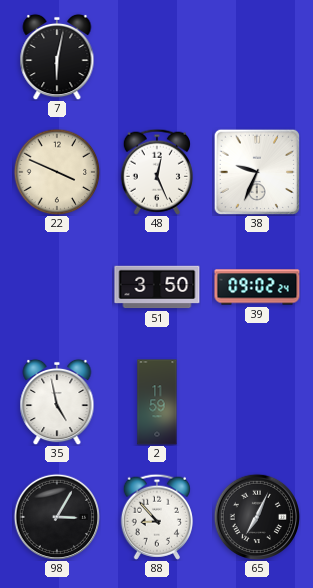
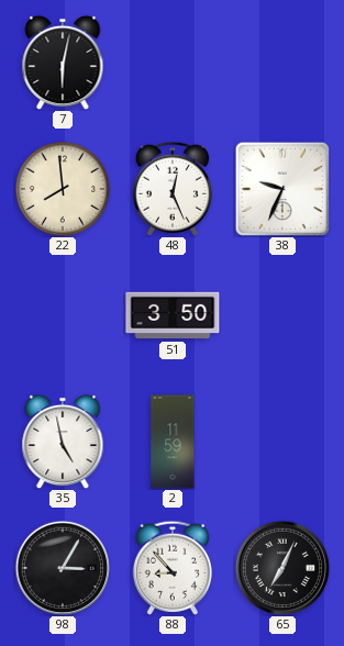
22: 3:49 -> 7:59 (63, 189)
39: 09:02 -> none (257, 287)
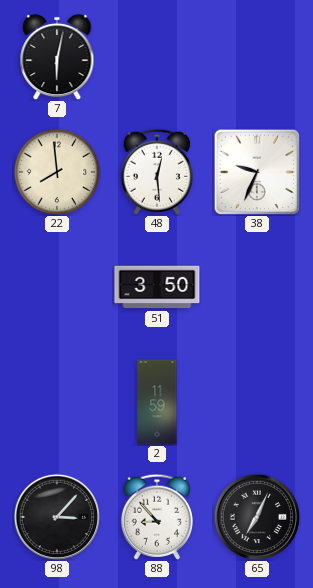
48: 12:26 -> 12:29 (157, 172)
35: 4:58 -> none (63, 442)
98: 3:05 -> 3:07 (56, 516)
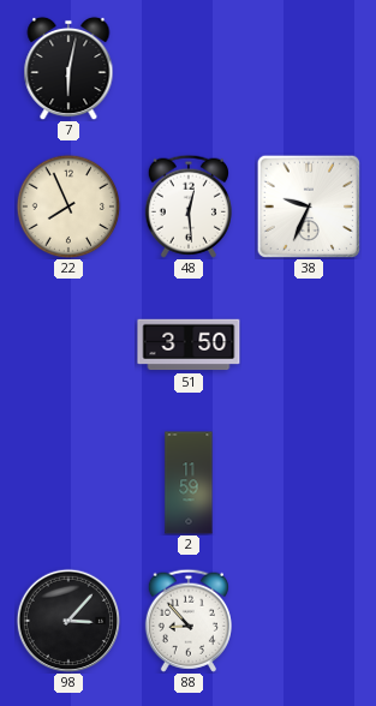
22: 7:59 -> 7:56 (68, 207)
65: 7:04 -> none (256, 516)
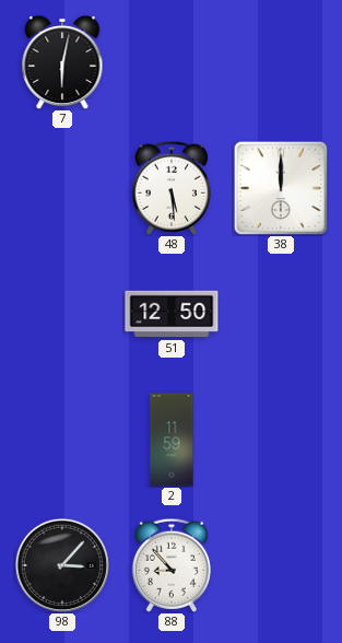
22: 7:56 -> none (68, 207)
48: 12:29 -> 5:29 (172, 188)
38: 9:34 -> 12:00 (281, 188)
51: 3:50 -> 12:50 (172, 314)
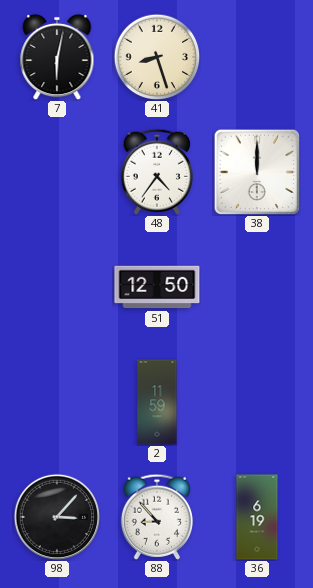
41: none -> 8:27 (157, 57)
48: 5:29 -> 4:36 (157, 172)
36: none -> 6:19 (257, 517)
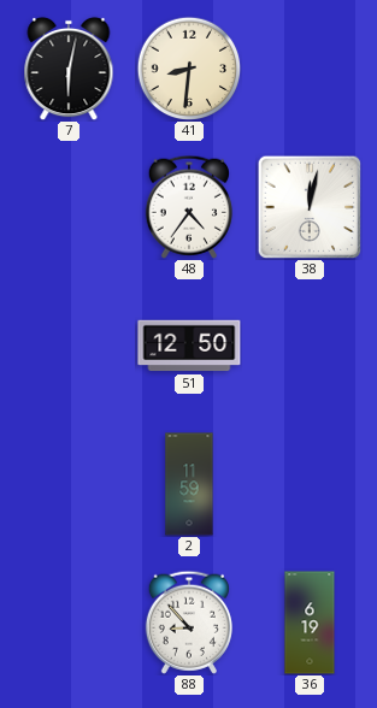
41: 8:27 -> 8:31 (189, 69)
38: 12:00 -> 12:02 (310, 207)
98: 3:07 -> none (56, 516)
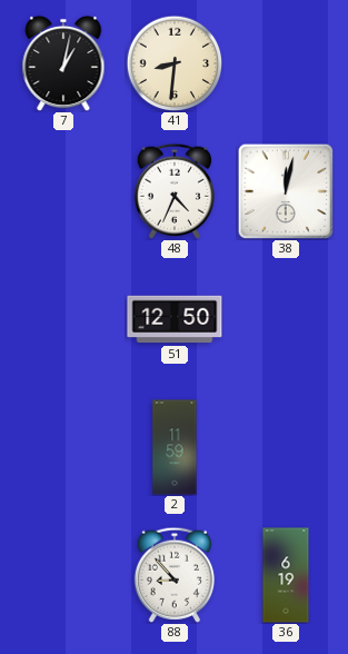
7: 6:02 -> 1:02 (63, 63)
48: 4:36 -> 4:34 (175, 191)
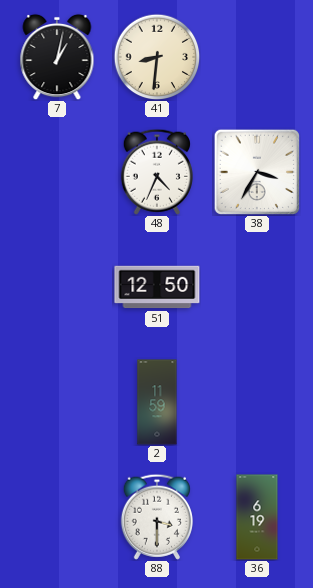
38: 12:02 -> 3:35 (257, 172)
88: 8:53 -> 3:30 (157, 517)
